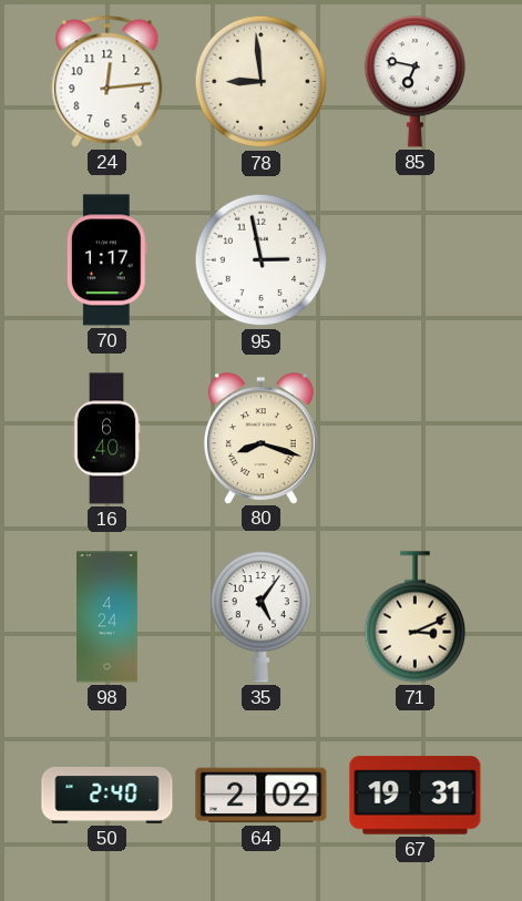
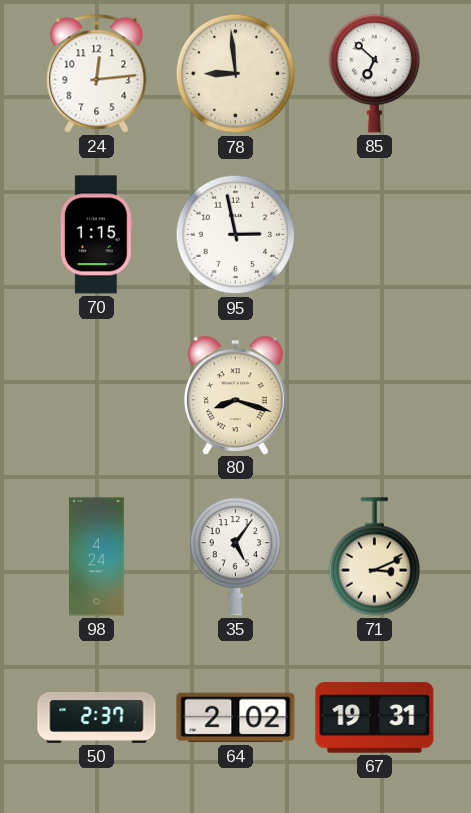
85: 6:47 -> 6:52 (375, 74)
70: 1:17 -> 1:15 (96, 235)
16: 6:40 -> none (106, 439)
50: 2:40 -> 2:37 (97, 718)
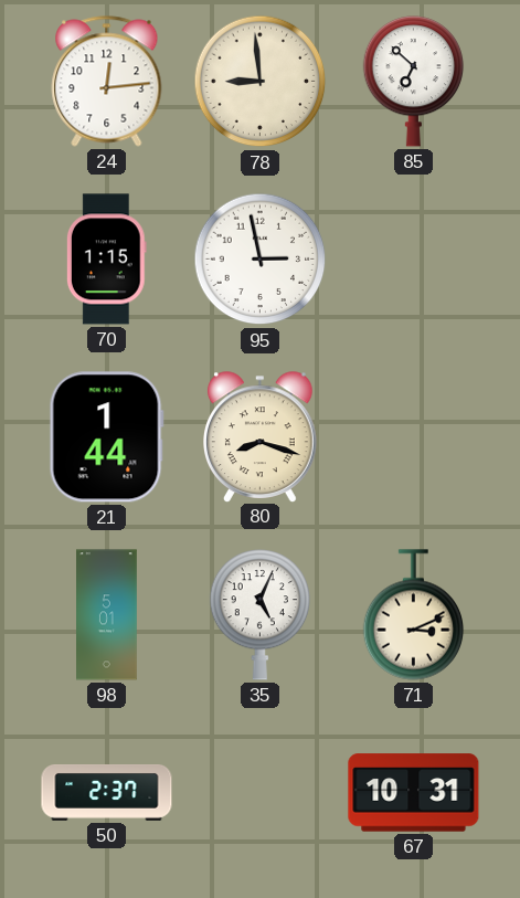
21: none -> 1:44 (106, 437)
98: 4:24 -> 5:01 (107, 615)
35: 5:06 -> 5:04 (261, 615)
64: 2:02 -> none (236, 718)
67: 19:31 -> 10:31 (414, 793)
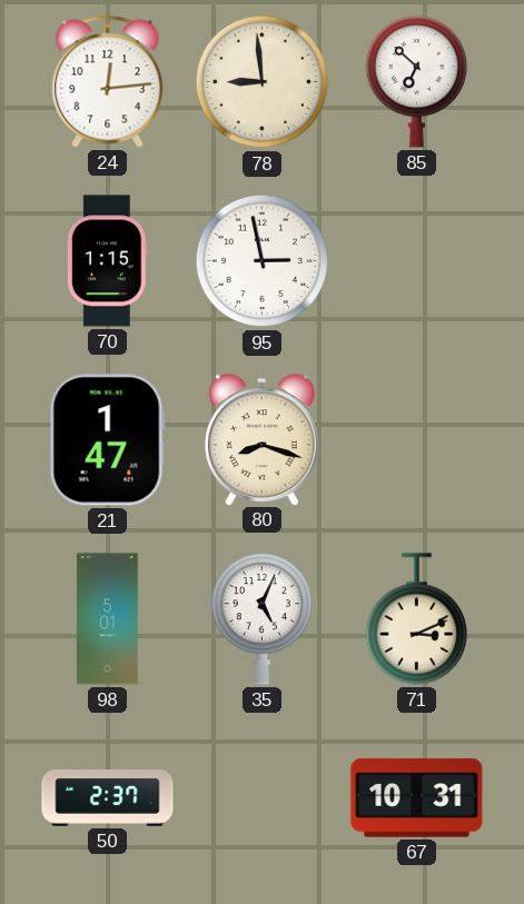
21: 1:44 -> 1:47 (107, 440)
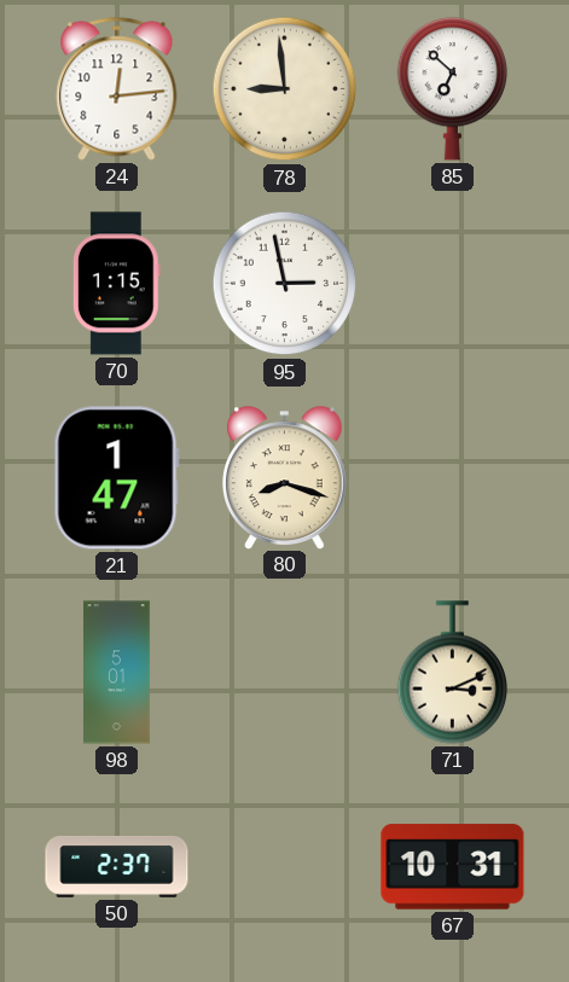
35: 5:04 -> none (263, 619)
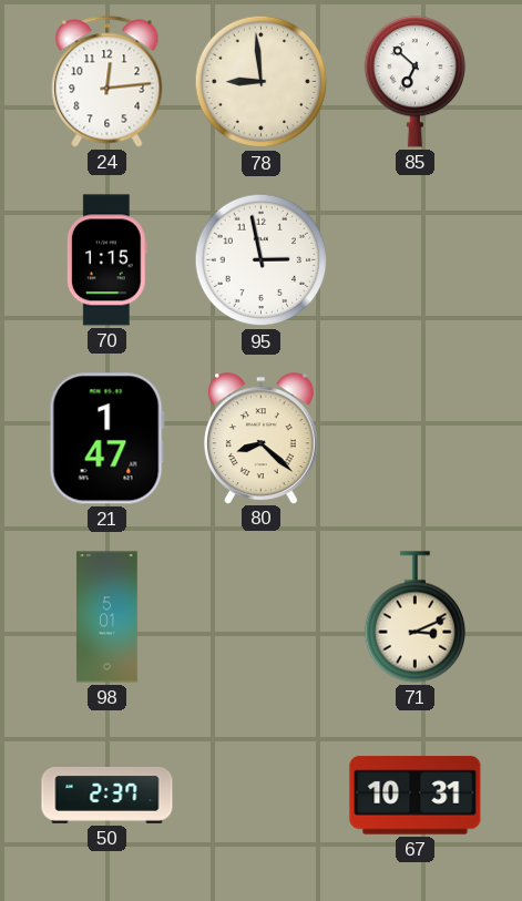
80: 8:18 -> 8:22 (262, 438)
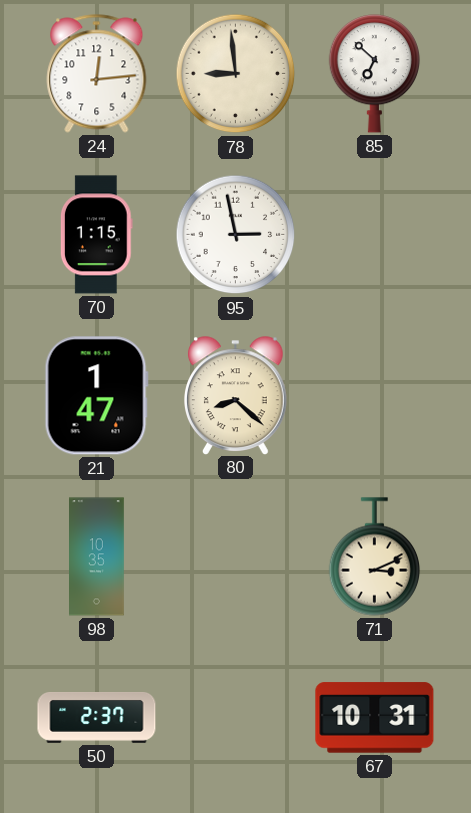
98: 5:01 -> 10:35 (97, 557)
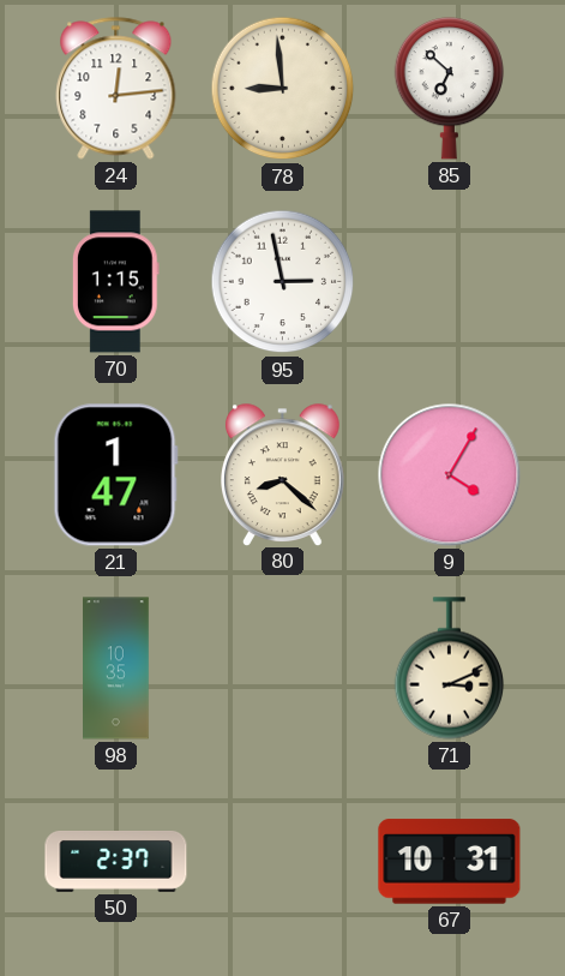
9: none -> 4:05 (450, 475)
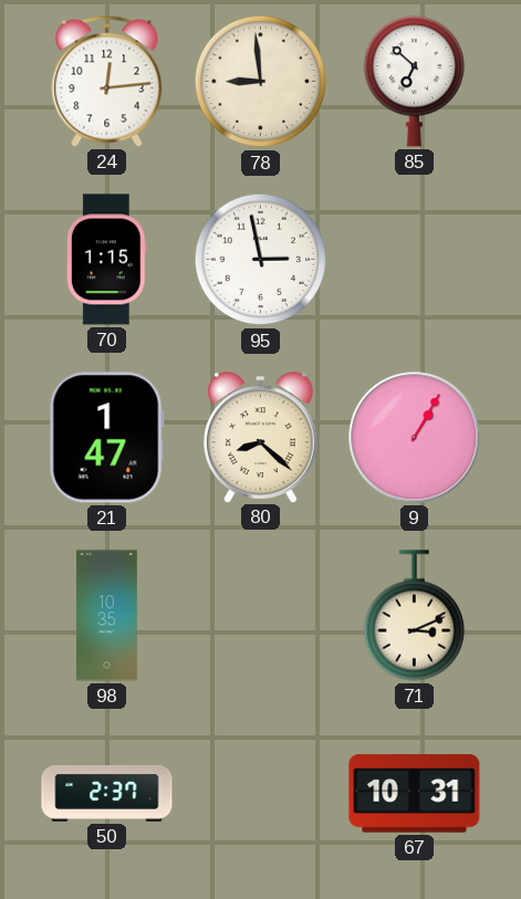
9: 4:05 -> 1:05 (415, 438)
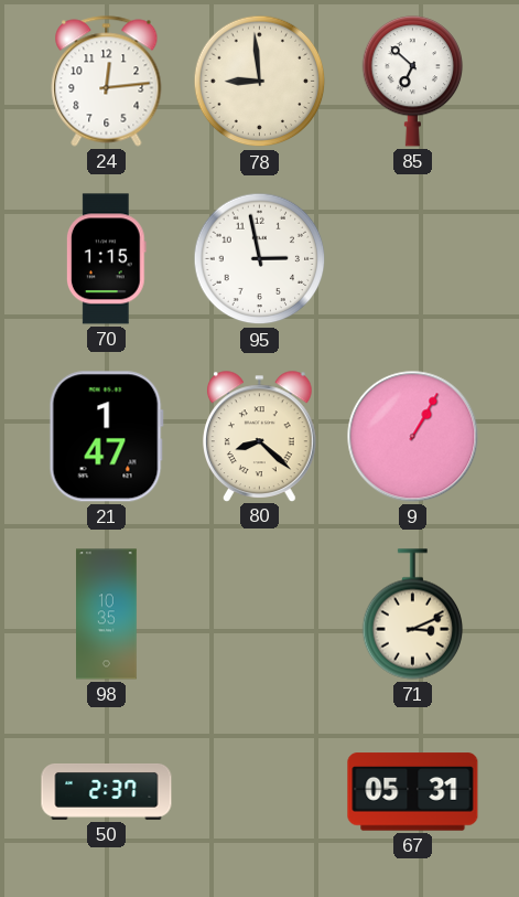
67: 10:31 -> 05:31 (413, 792)
